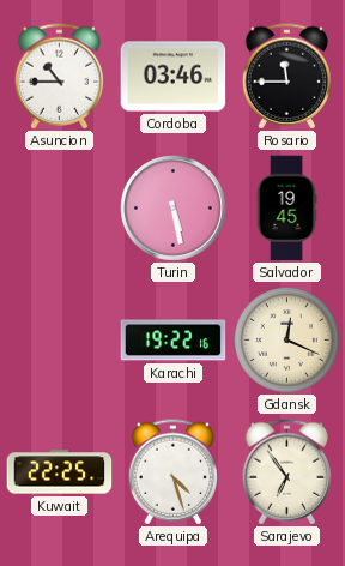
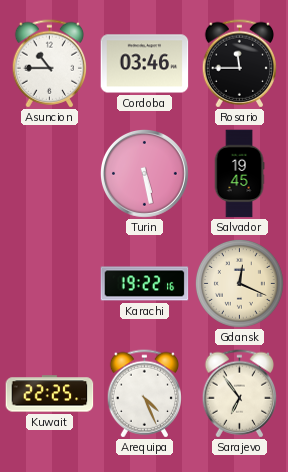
Arequipa: 4:27 -> 4:26 (144, 394)
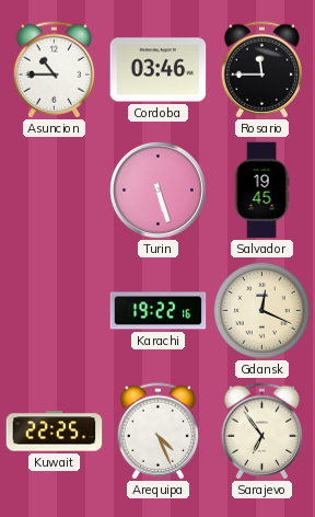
Turin: 5:28 -> 5:27 (159, 191)
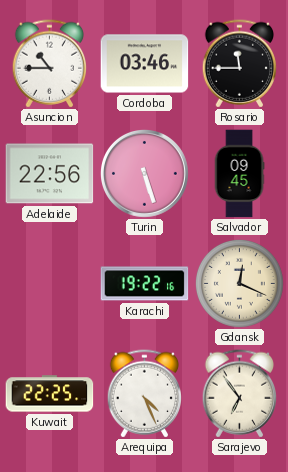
Adelaide: none -> 22:56 (50, 174)
Salvador: 19:45 -> 09:45 (239, 174)
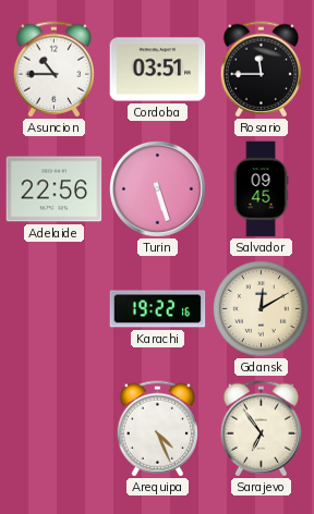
Cordoba: 03:46 -> 03:51 (158, 70)
Gdansk: 12:19 -> 12:10 (261, 308)
Kuwait: 22:25 -> none (50, 394)
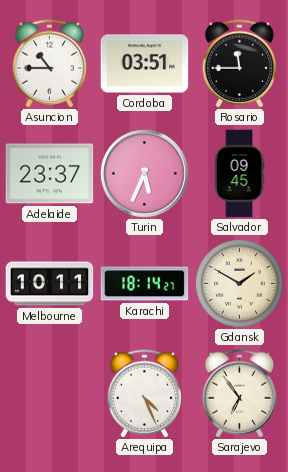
Adelaide: 22:56 -> 23:37 (50, 174)
Turin: 5:27 -> 5:34 (145, 174)
Melbourne: none -> 10:11 (50, 284)
Karachi: 19:22 -> 18:14 (145, 284)
Gdansk: 12:10 -> 1:50 (239, 283)
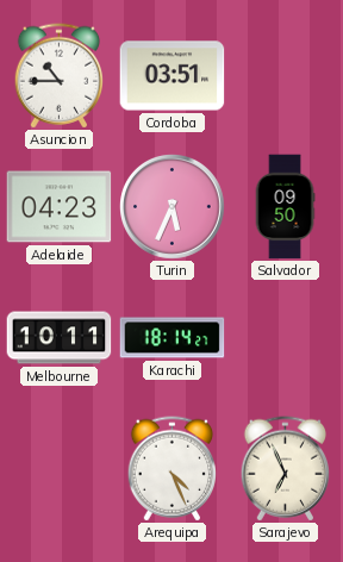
Rosario: 11:45 -> none (239, 64)
Adelaide: 23:37 -> 04:23 (60, 207)
Salvador: 09:45 -> 09:50 (285, 207)
Gdansk: 1:50 -> none (239, 283)
Sarajevo: 6:54 -> 6:56 (285, 469)
